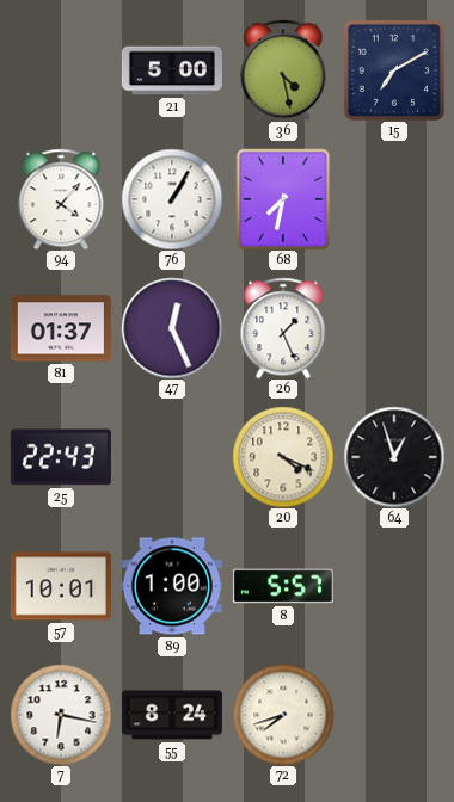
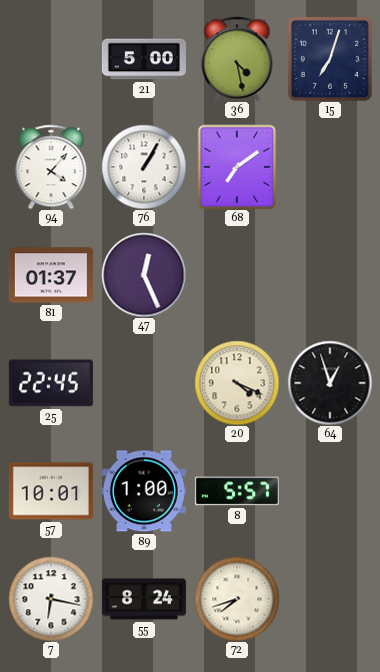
15: 7:10 -> 7:03 (330, 59)
68: 7:32 -> 7:09 (237, 167)
26: 1:26 -> none (283, 328)
25: 22:43 -> 22:45 (51, 383)
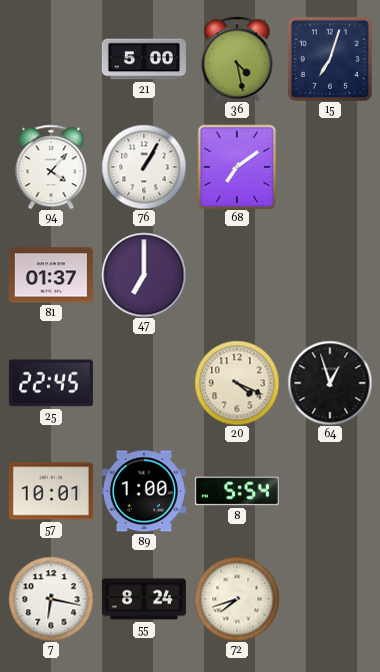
47: 12:26 -> 7:00 (144, 275)
8: 5:57 -> 5:54 (237, 491)
